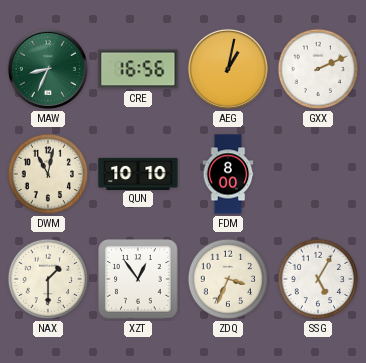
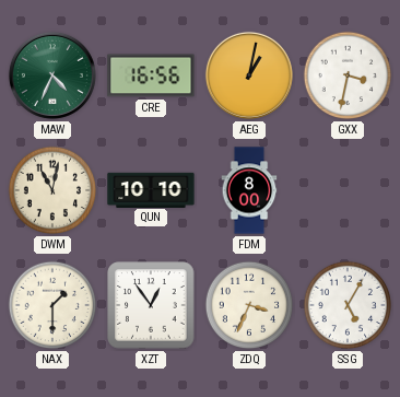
MAW: 8:34 -> 4:34 (52, 75)
GXX: 2:11 -> 3:32 (348, 75)
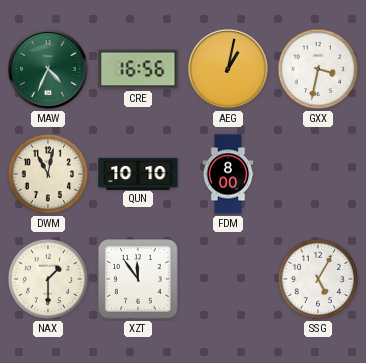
XZT: 12:54 -> 11:54 (138, 279)
ZDQ: 3:34 -> none (249, 305)
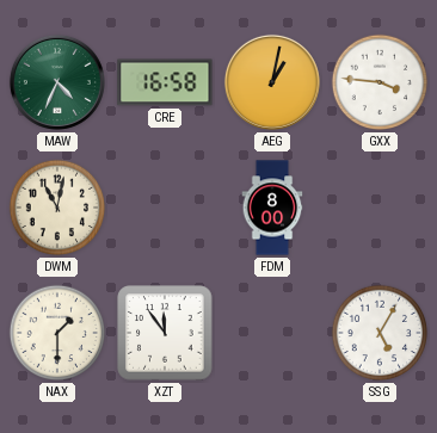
CRE: 16:56 -> 16:58 (165, 82)
GXX: 3:32 -> 3:46 (380, 82)
QUN: 10:10 -> none (138, 173)
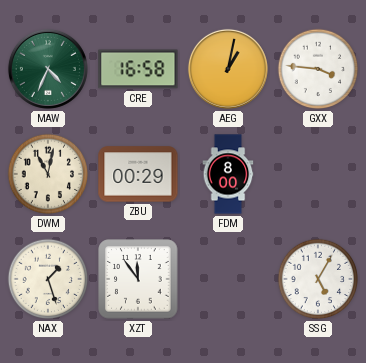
ZBU: none -> 00:29 (138, 174)
NAX: 1:30 -> 1:27 (48, 279)
